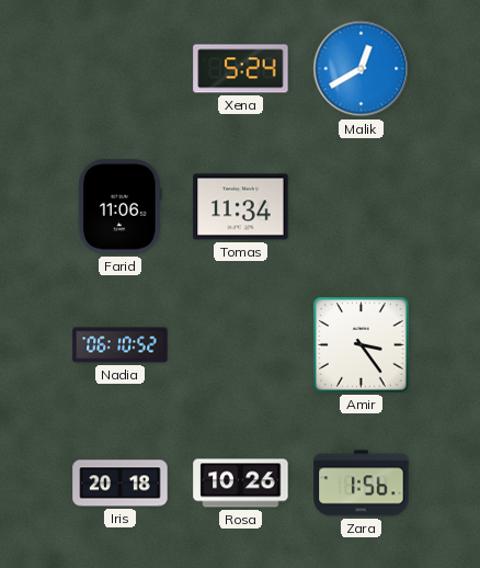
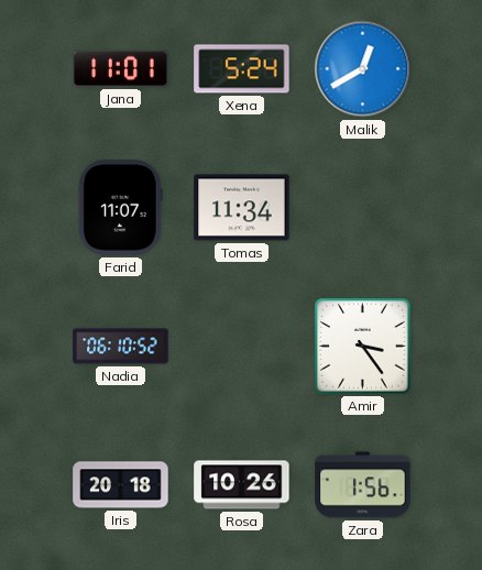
Jana: none -> 11:01 (121, 68)
Farid: 11:06 -> 11:07 (120, 208)
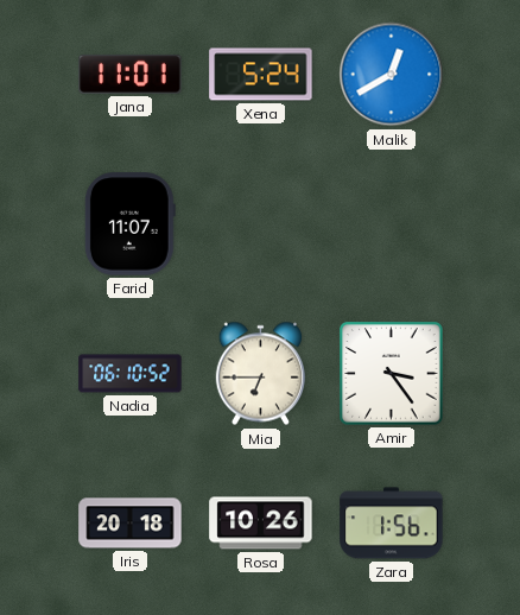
Tomas: 11:34 -> none (242, 208)
Mia: none -> 6:45 (260, 374)
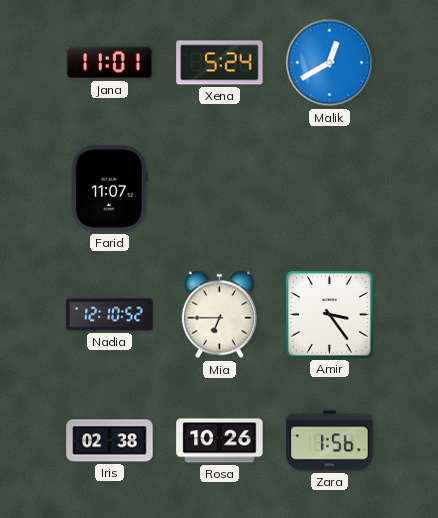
Nadia: 06:10 -> 12:10 (110, 315)
Iris: 20:18 -> 02:38 (110, 441)
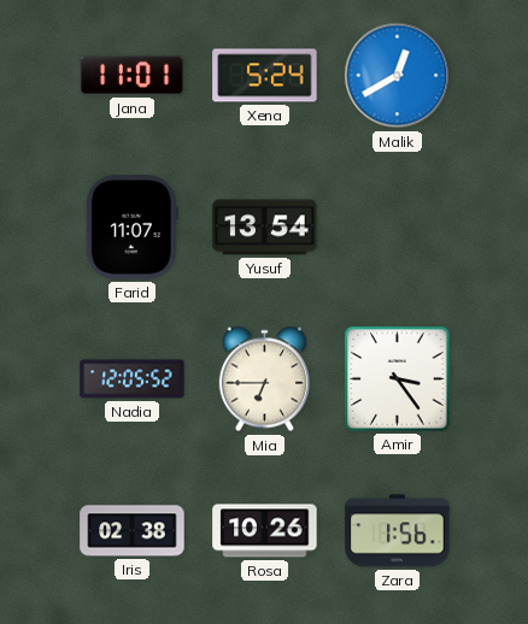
Yusuf: none -> 13:54 (265, 228)
Nadia: 12:10 -> 12:05 (133, 379)
